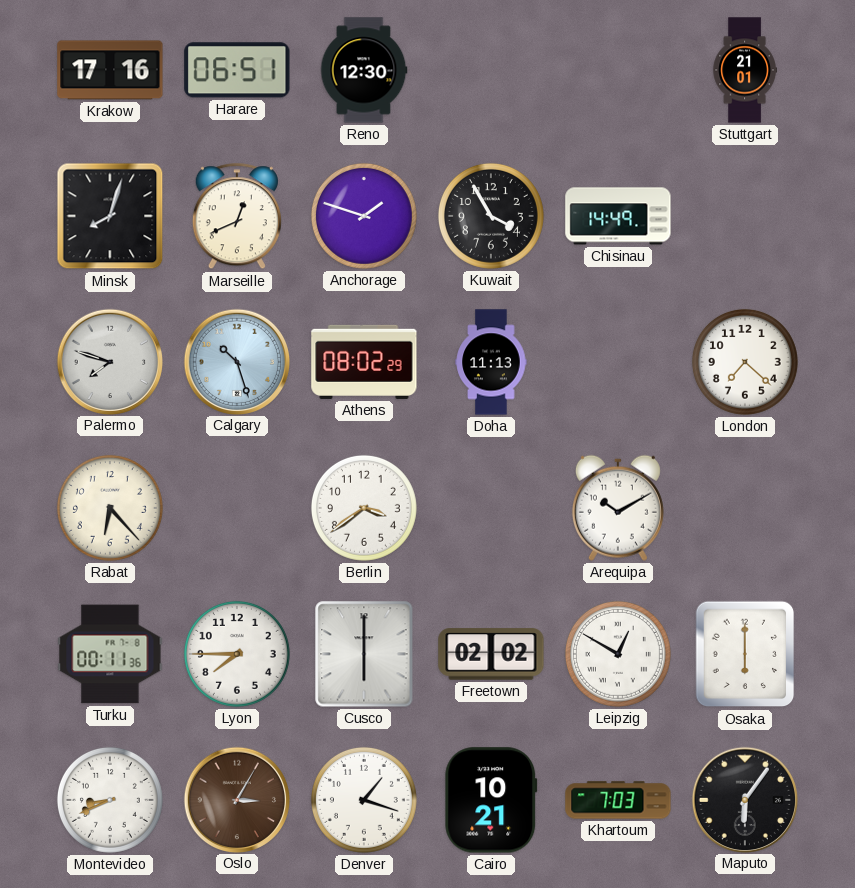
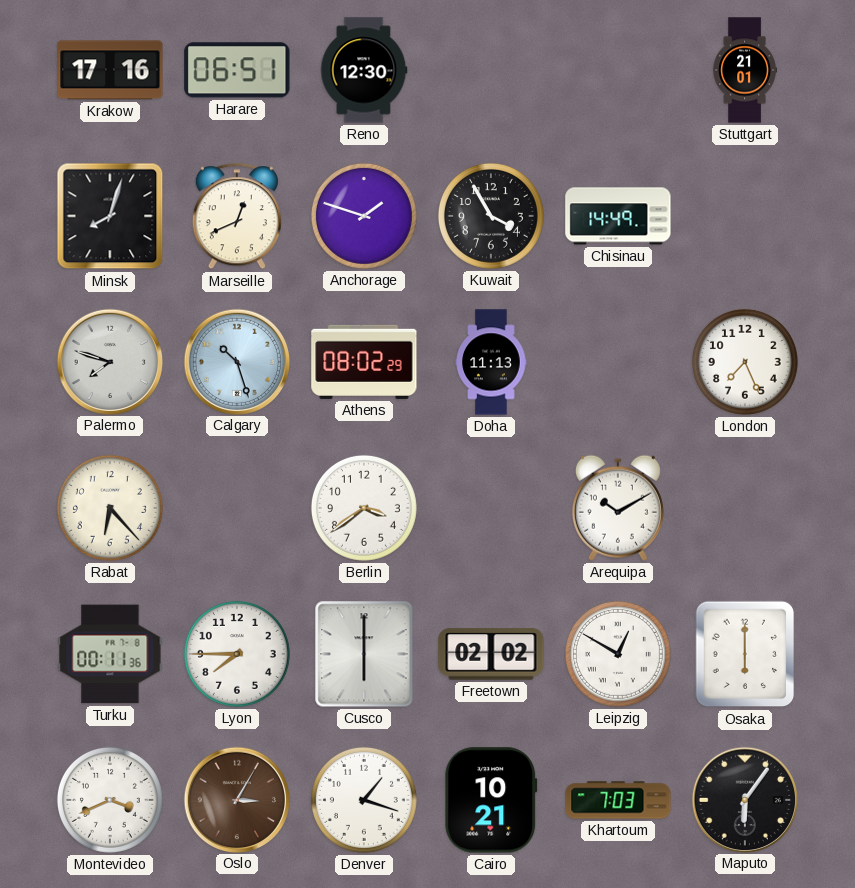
London: 7:22 -> 7:26 (745, 362)
Montevideo: 8:41 -> 3:41 (110, 800)
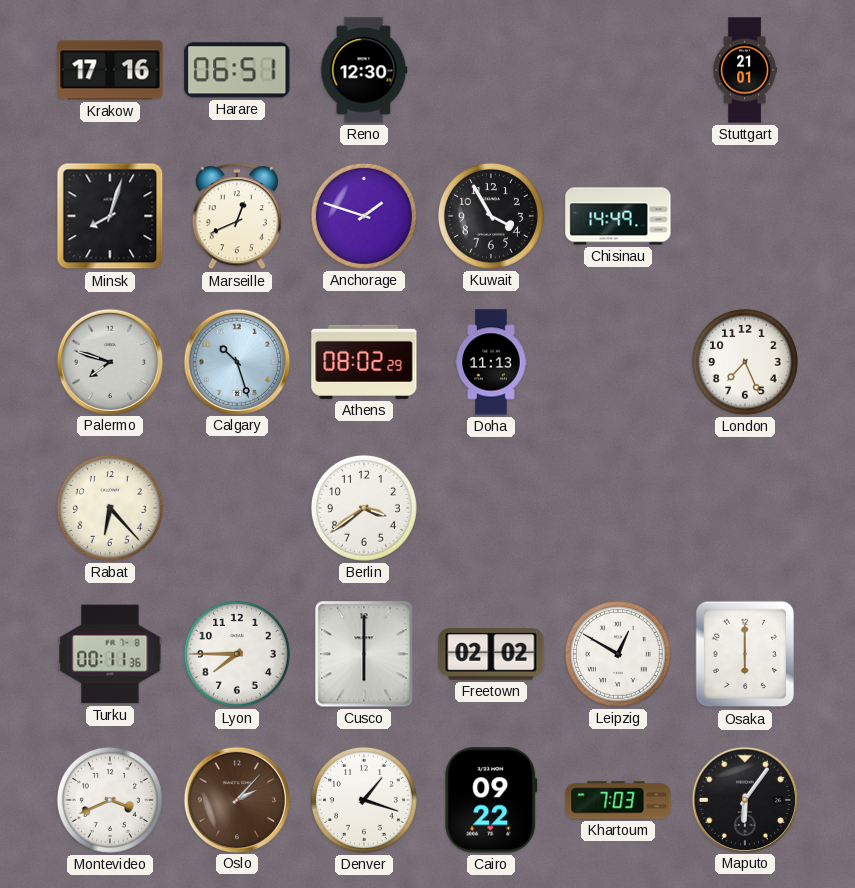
Arequipa: 10:10 -> none (618, 508)
Oslo: 3:05 -> 2:07 (236, 799)
Cairo: 10:21 -> 09:22 (491, 800)
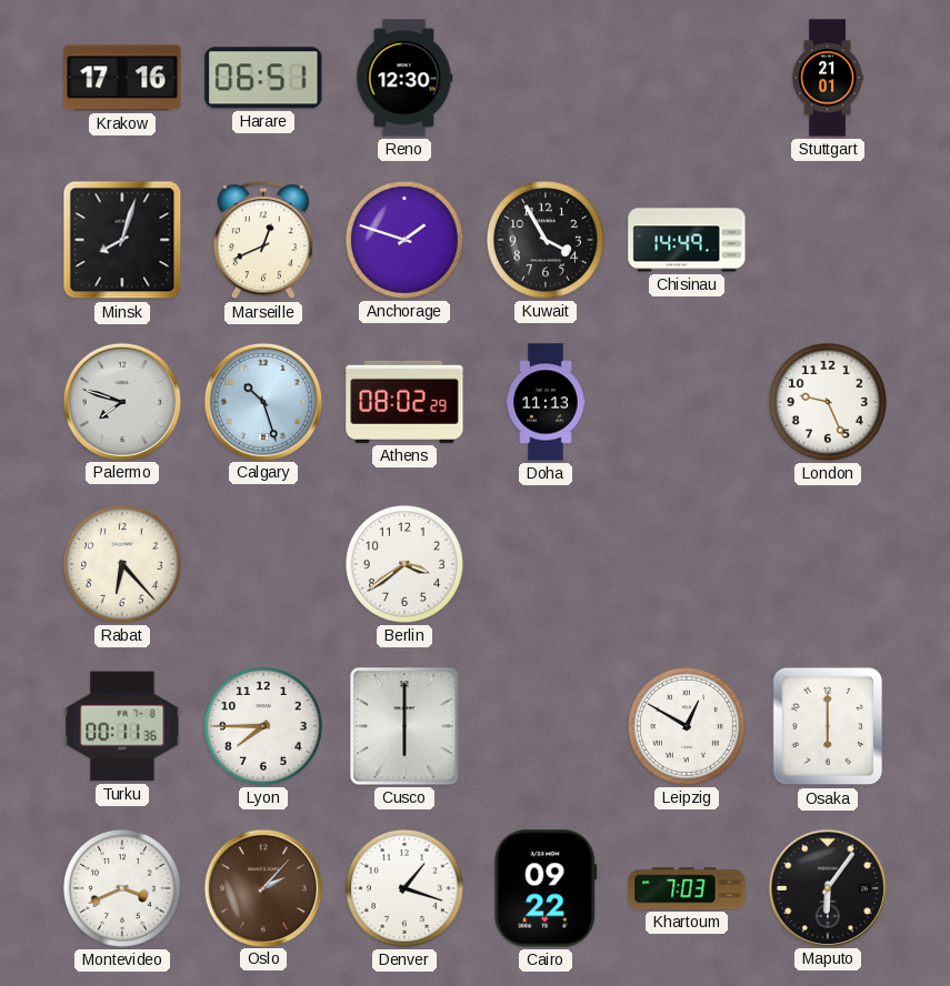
London: 7:26 -> 9:26 (828, 402)
Freetown: 02:02 -> none (491, 654)
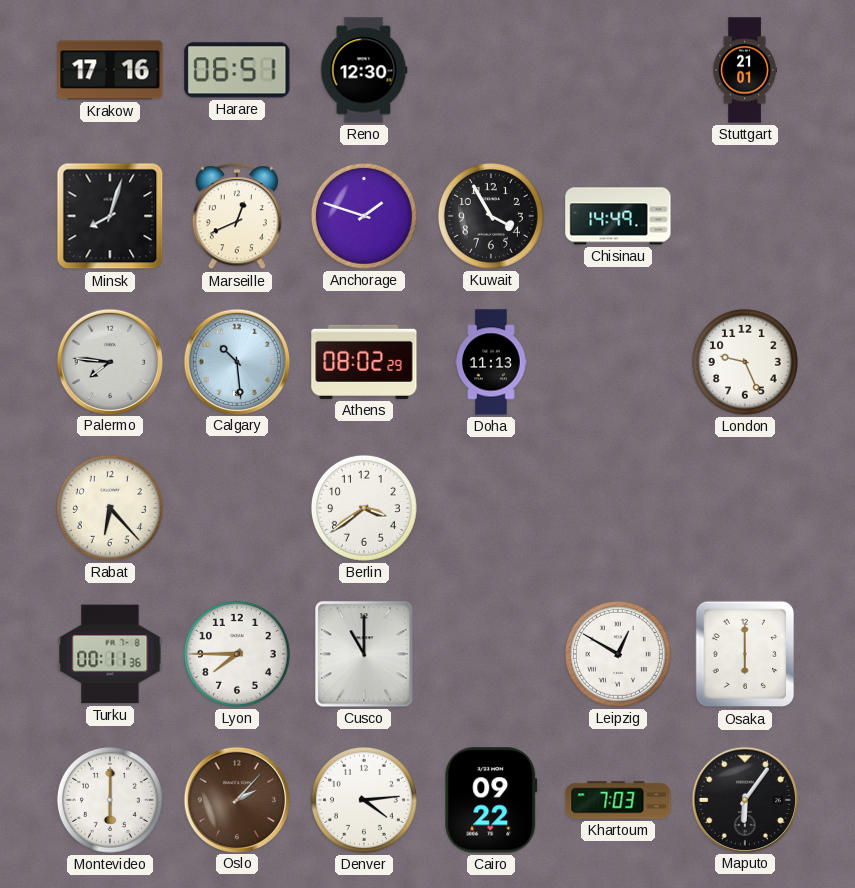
Palermo: 7:48 -> 7:46 (109, 361)
Calgary: 10:27 -> 10:29 (236, 361)
Cusco: 6:00 -> 11:00 (364, 654)
Montevideo: 3:41 -> 6:00 (110, 800)
Denver: 1:18 -> 4:14 (364, 800)
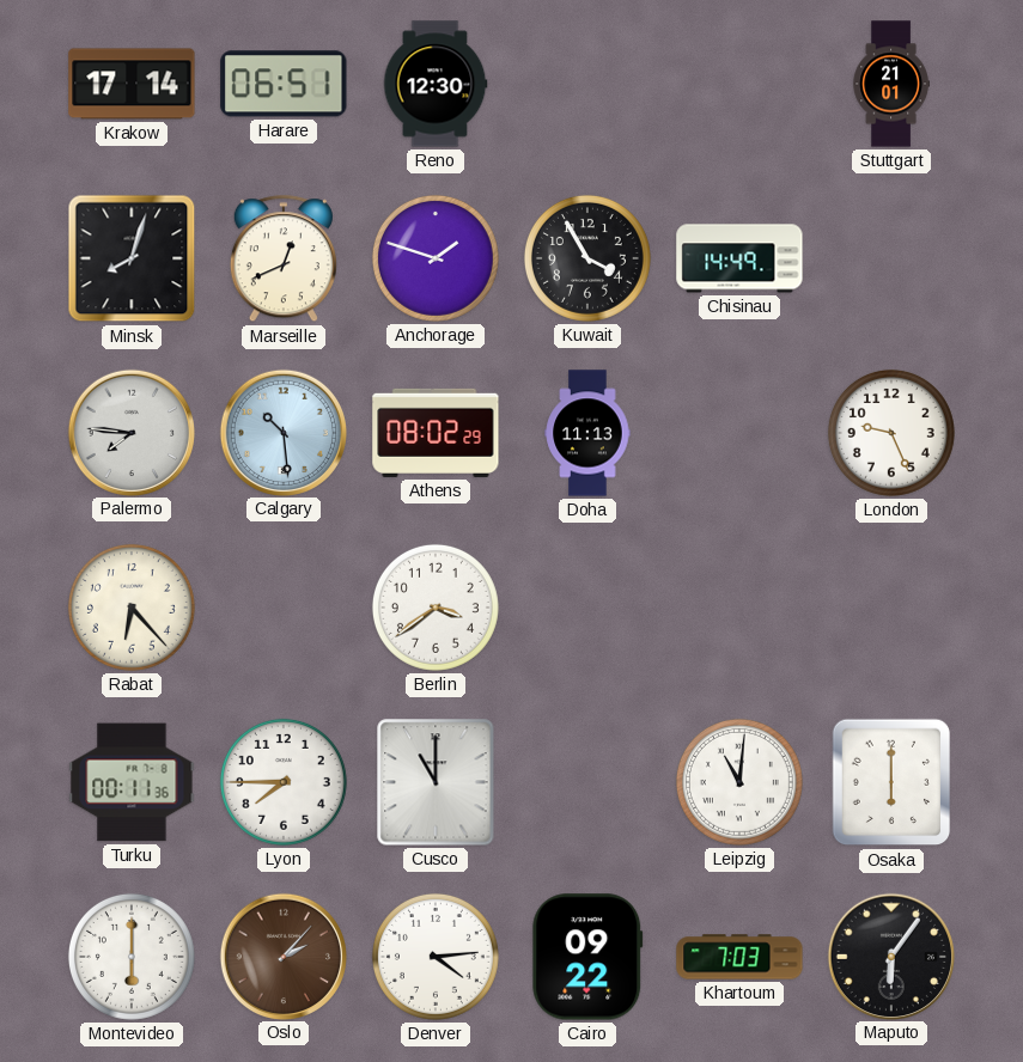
Krakow: 17:16 -> 17:14 (132, 84)
Leipzig: 12:50 -> 11:01 (739, 782)
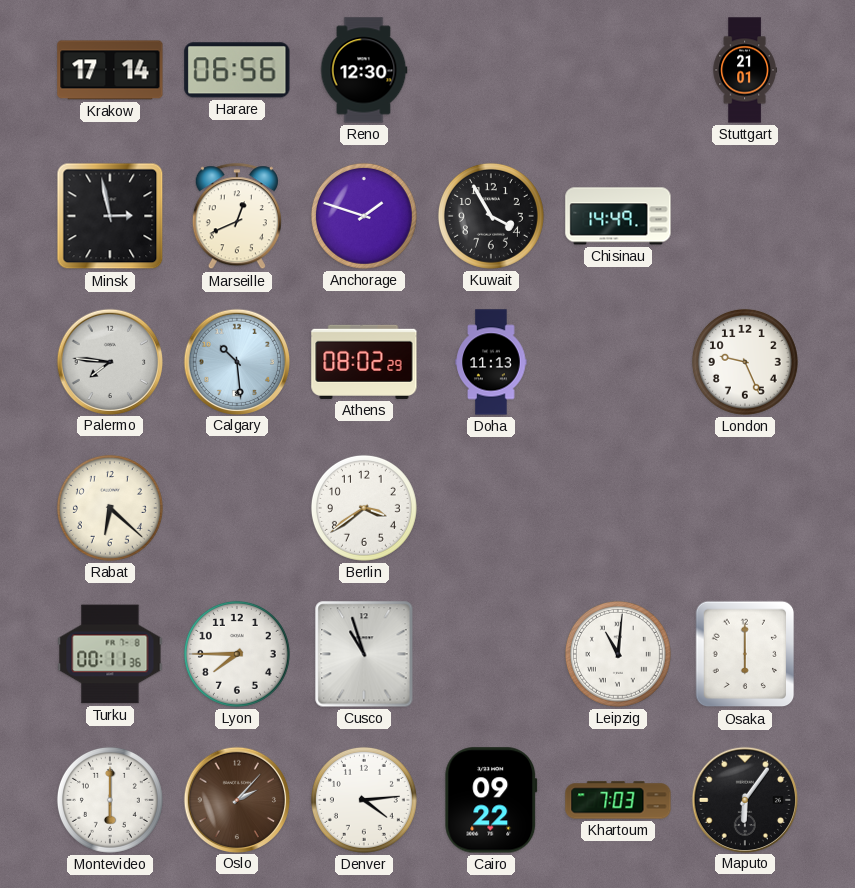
Harare: 06:51 -> 06:56 (237, 70)
Minsk: 8:03 -> 2:58 (110, 216)
Rabat: 6:23 -> 6:22 (110, 508)
Cusco: 11:00 -> 10:57 (364, 654)
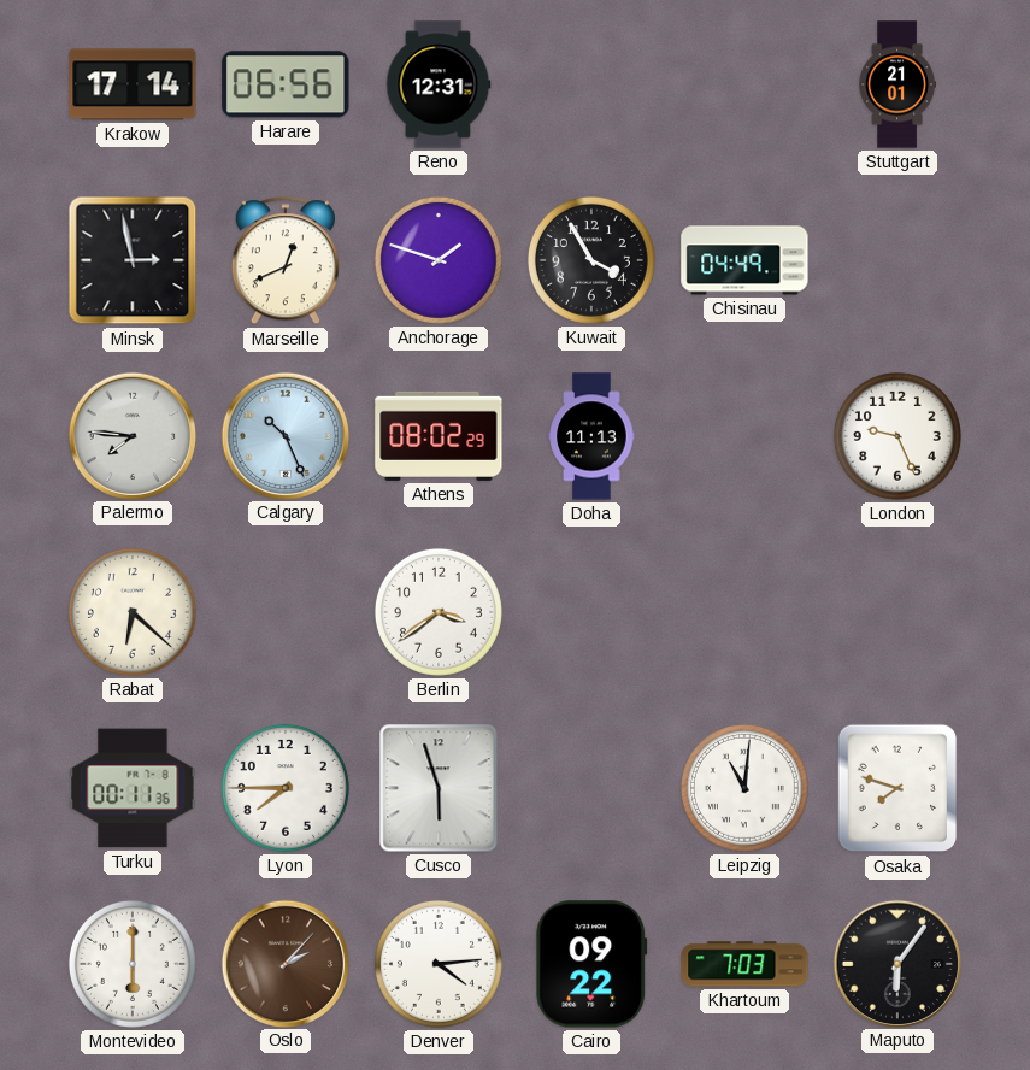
Reno: 12:30 -> 12:31 (439, 84)
Chisinau: 14:49 -> 04:49 (744, 260)
Calgary: 10:29 -> 10:26 (284, 435)
Cusco: 10:57 -> 5:57 (439, 788)
Osaka: 6:00 -> 7:48 (897, 788)
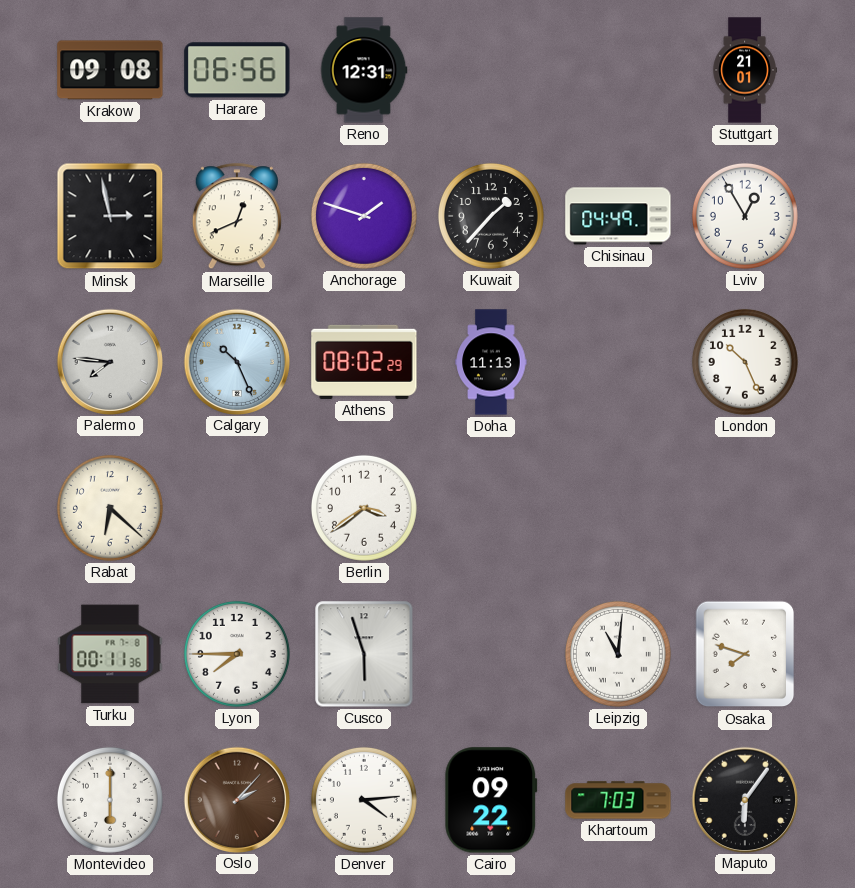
Krakow: 17:14 -> 09:08 (110, 70)
Kuwait: 3:55 -> 1:37 (491, 216)
Lviv: none -> 12:55 (745, 216)
London: 9:26 -> 10:26 (745, 362)
